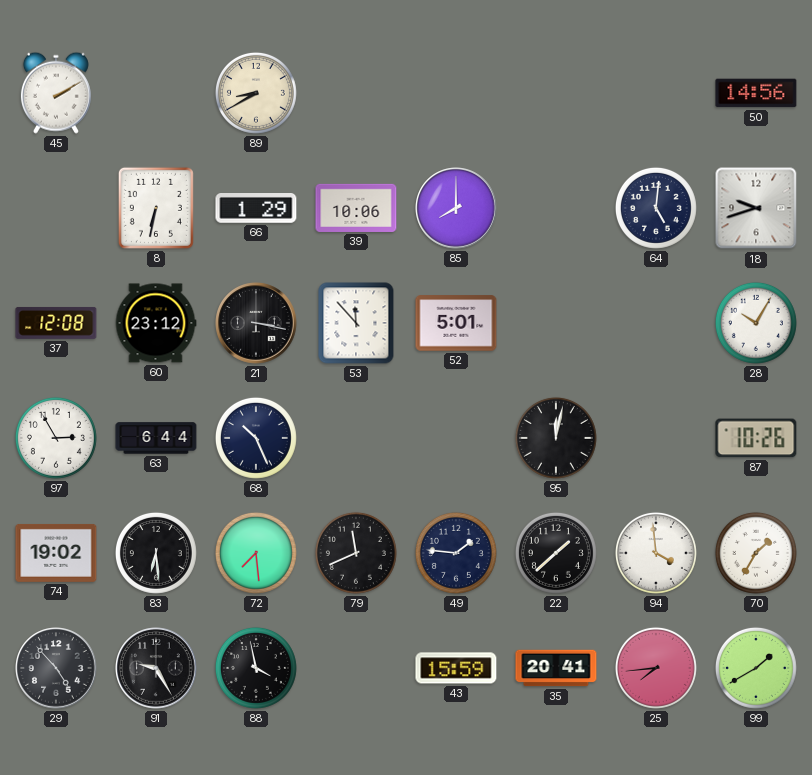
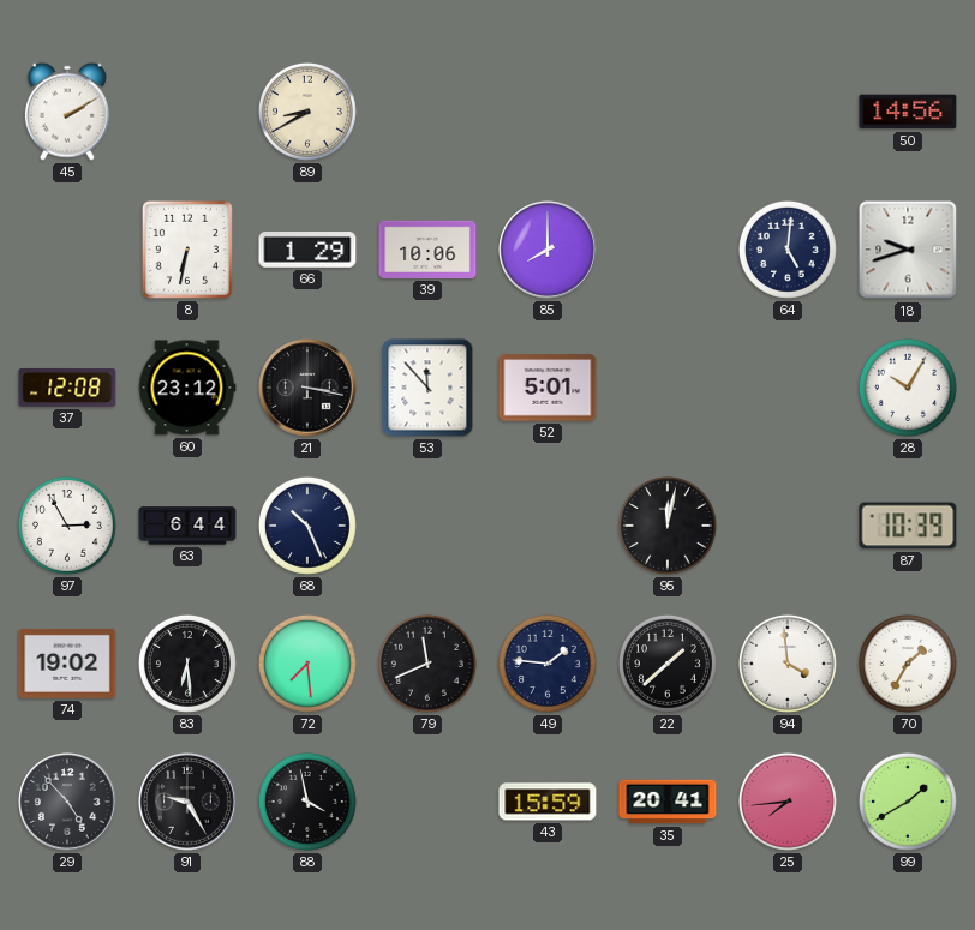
87: 10:26 -> 10:39 (908, 526)
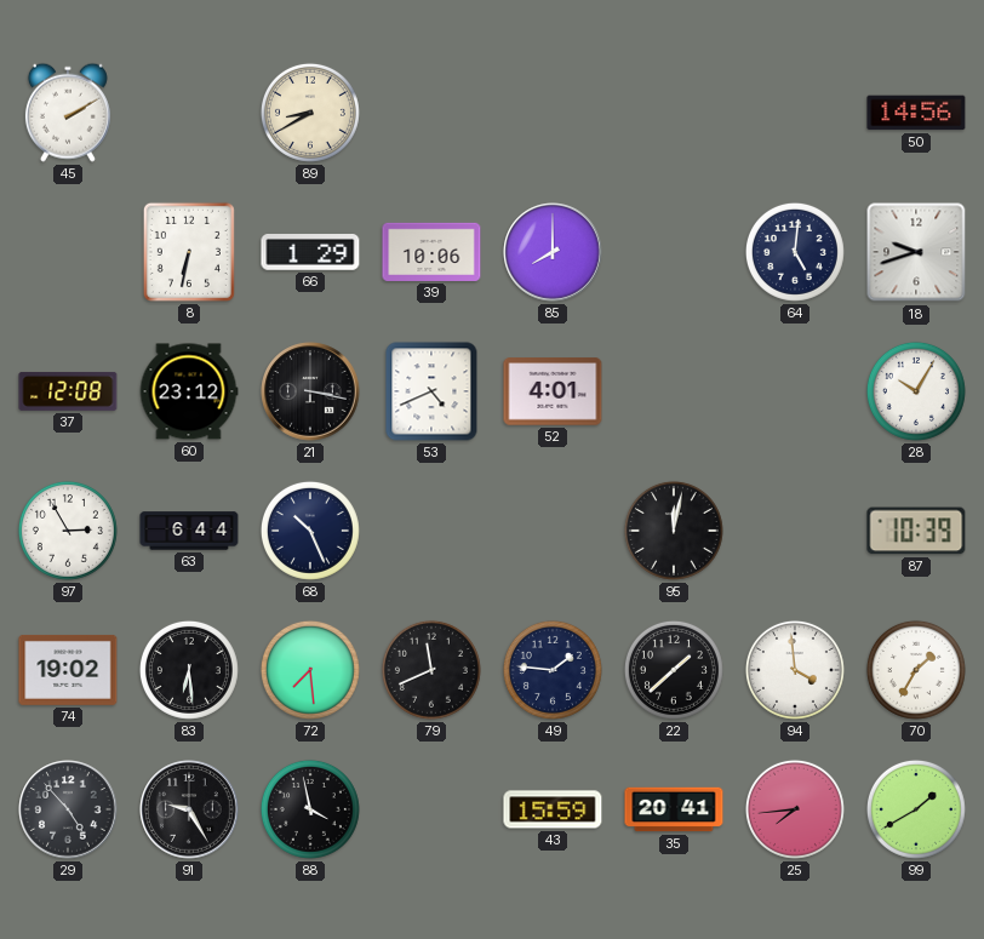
53: 11:53 -> 4:41 (431, 391)
52: 5:01 -> 4:01 (553, 391)
